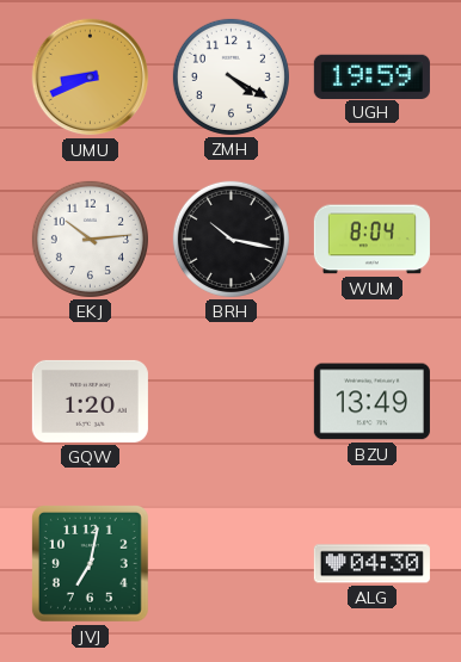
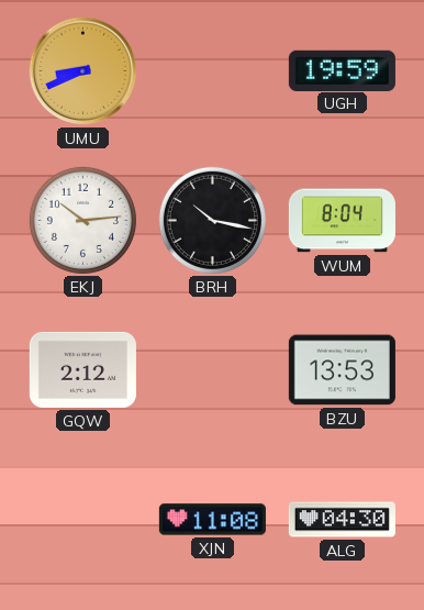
ZMH: 4:20 -> none (230, 76)
GQW: 1:20 -> 2:12 (82, 369)
BZU: 13:49 -> 13:53 (342, 370)
JVJ: 7:02 -> none (90, 563)
XJN: none -> 11:08 (212, 520)
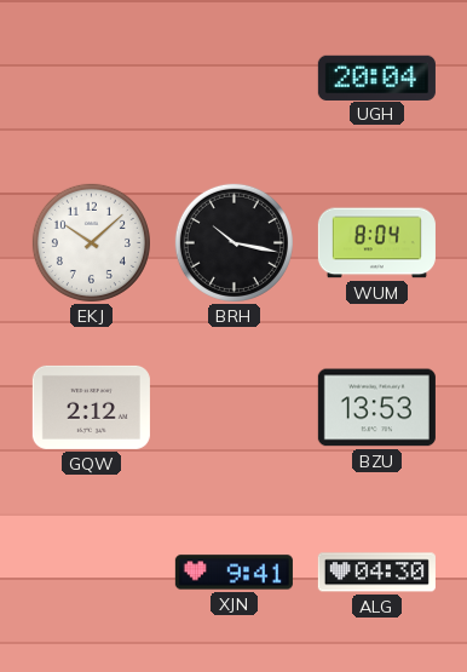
UMU: 8:41 -> none (83, 71)
UGH: 19:59 -> 20:04 (376, 77)
EKJ: 10:14 -> 10:08 (91, 242)
XJN: 11:08 -> 9:41 (234, 573)
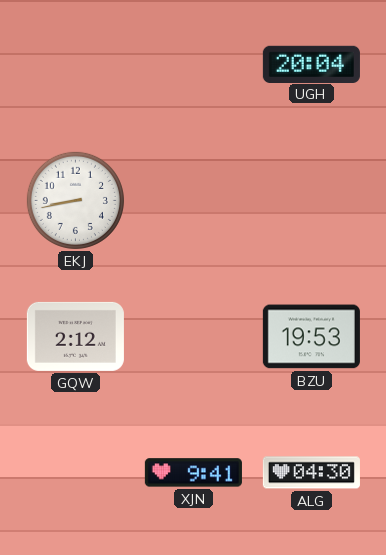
EKJ: 10:08 -> 8:43 (75, 200)
BRH: 10:17 -> none (234, 242)
WUM: 8:04 -> none (376, 243)
BZU: 13:53 -> 19:53 (311, 337)
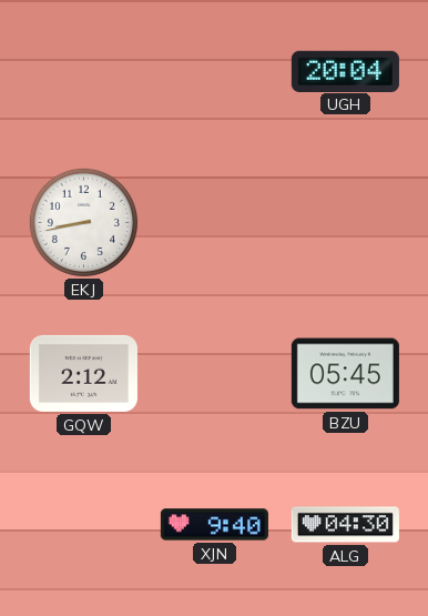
BZU: 19:53 -> 05:45 (345, 374)
XJN: 9:41 -> 9:40 (214, 525)
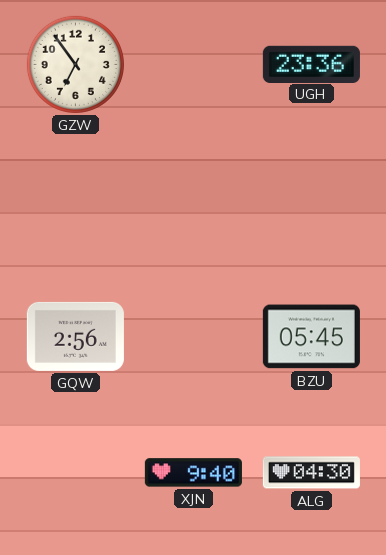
GZW: none -> 6:54 (75, 64)
UGH: 20:04 -> 23:36 (311, 64)
EKJ: 8:43 -> none (83, 222)
GQW: 2:12 -> 2:56 (75, 336)
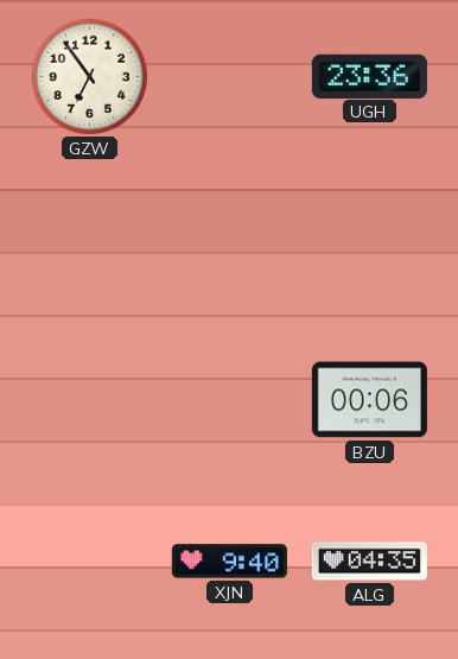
GQW: 2:56 -> none (75, 336)
BZU: 05:45 -> 00:06 (369, 400)
ALG: 04:30 -> 04:35 (369, 562)
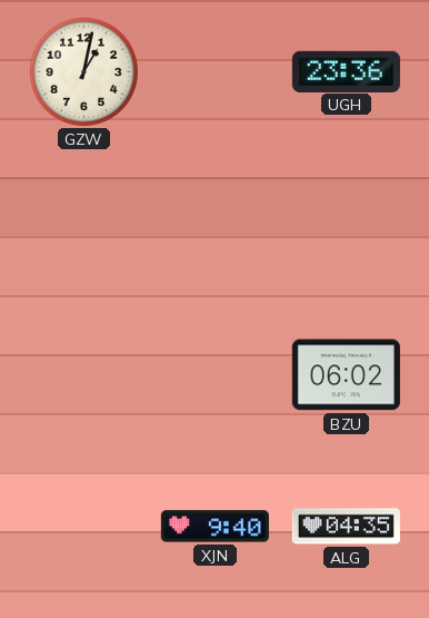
GZW: 6:54 -> 1:02 (83, 71)
BZU: 00:06 -> 06:02 (346, 375)
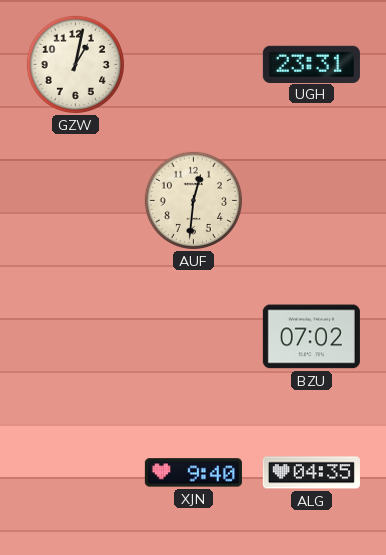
UGH: 23:36 -> 23:31 (311, 64)
AUF: none -> 12:31 (193, 200)
BZU: 06:02 -> 07:02 (311, 337)
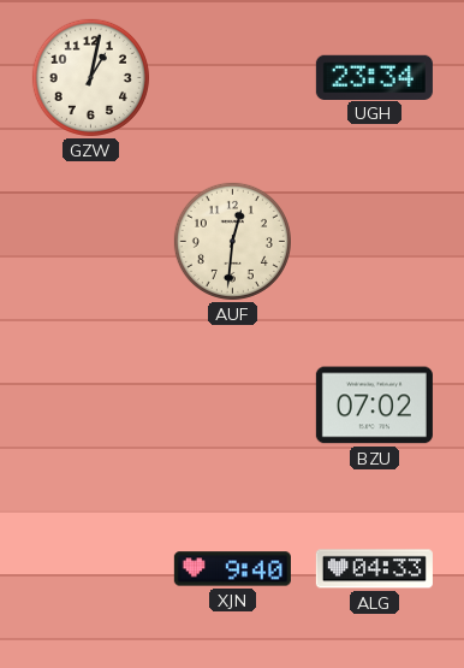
UGH: 23:31 -> 23:34 (374, 77)
ALG: 04:35 -> 04:33 (374, 569)
